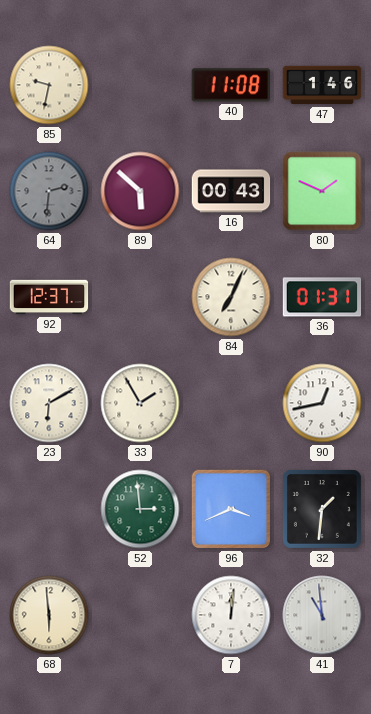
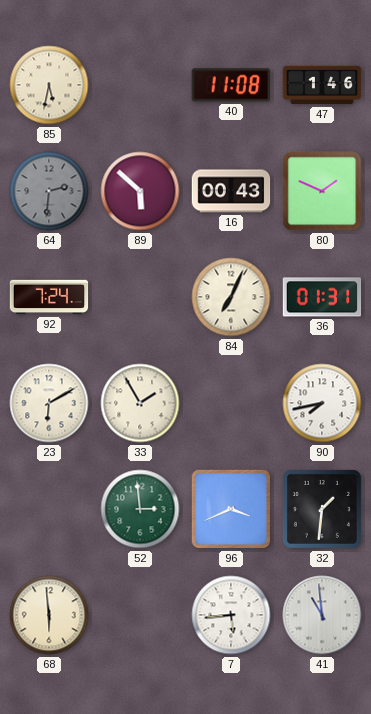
85: 9:32 -> 5:32 (49, 85)
92: 12:37 -> 7:24 (49, 297)
90: 12:43 -> 7:43 (322, 403)
7: 12:01 -> 5:44 (231, 615)
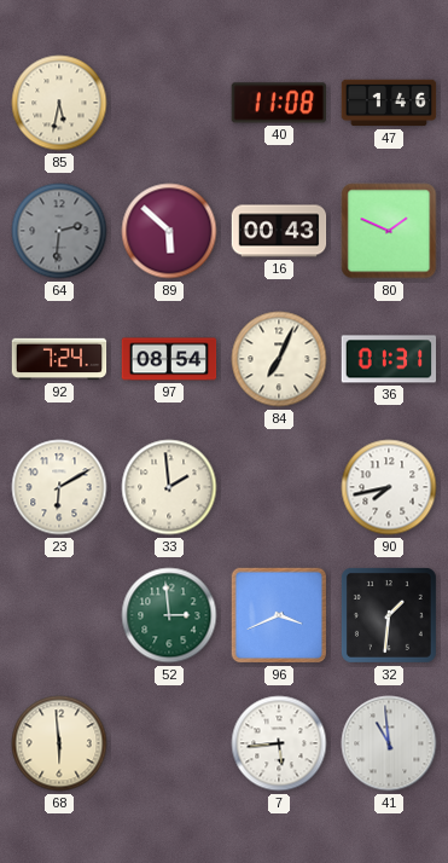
97: none -> 08:54 (169, 359)
33: 1:55 -> 1:59 (169, 487)
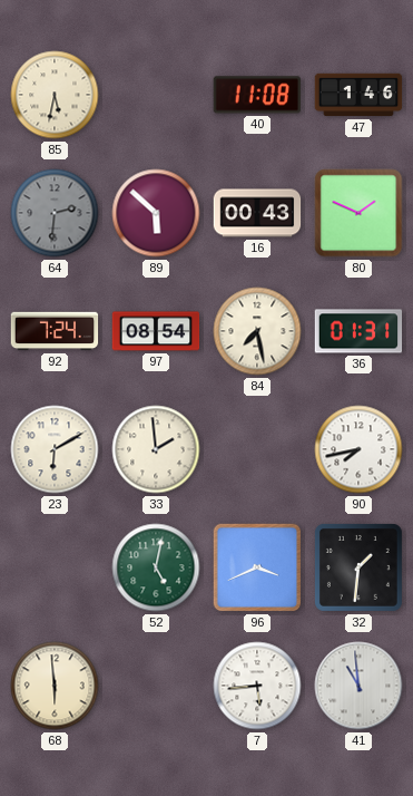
84: 7:04 -> 7:28 (257, 331)
52: 2:59 -> 5:02 (156, 567)
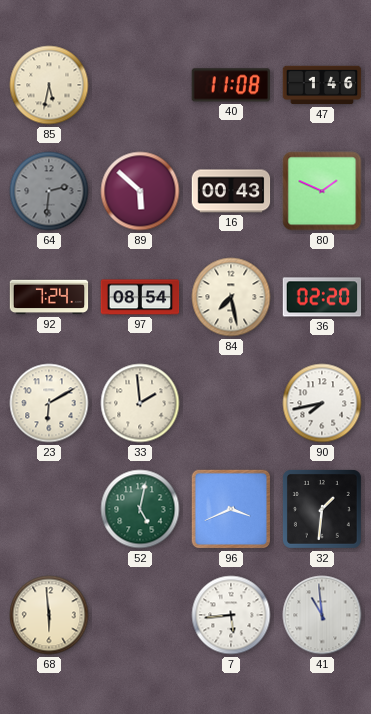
36: 01:31 -> 02:20 (322, 297)
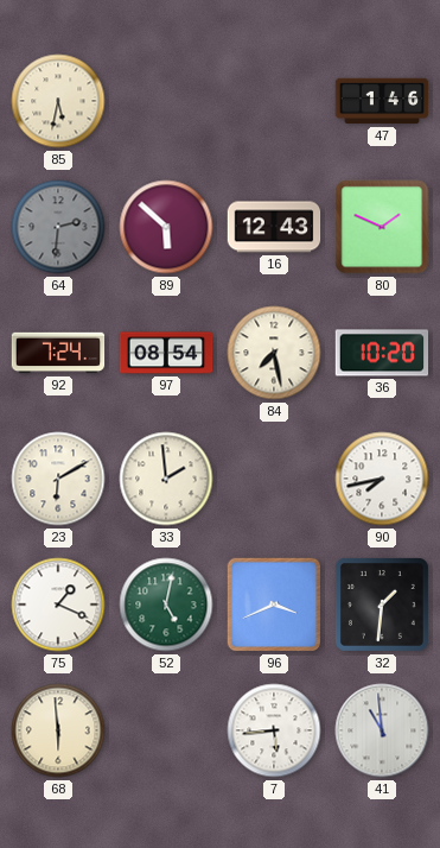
40: 11:08 -> none (230, 85)
16: 00:43 -> 12:43 (274, 227)
36: 02:20 -> 10:20 (382, 353)
75: none -> 1:19 (58, 605)
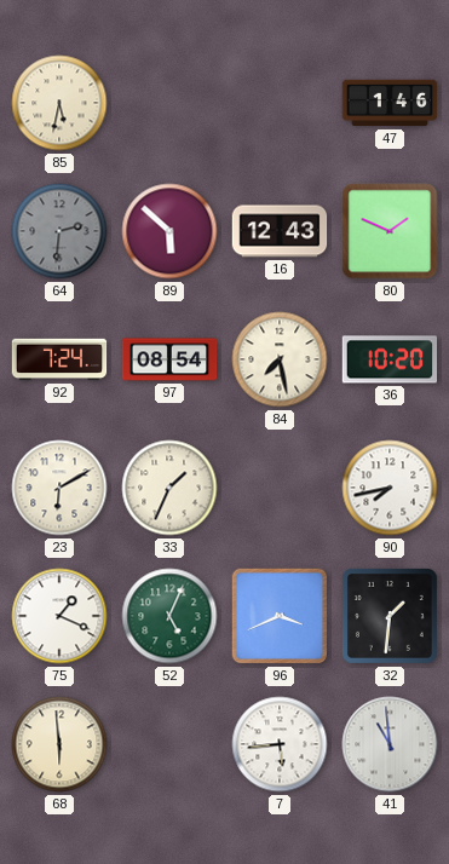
33: 1:59 -> 1:34 (169, 488)
52: 5:02 -> 5:04 (169, 616)
